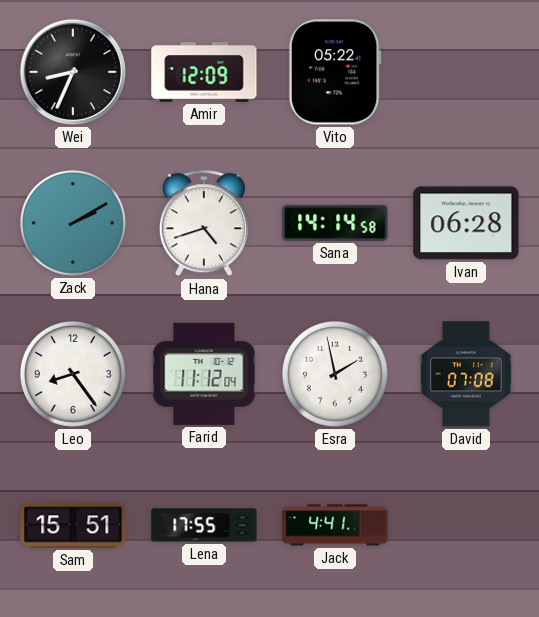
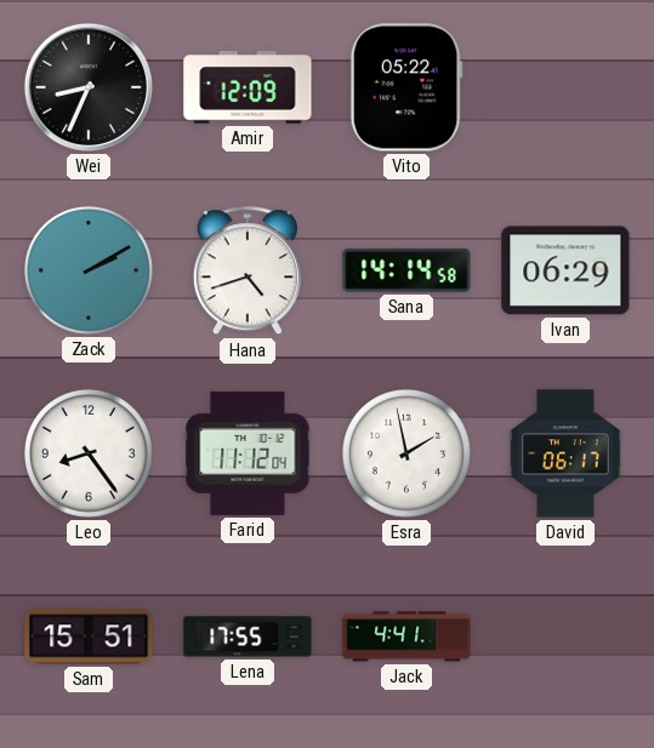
Ivan: 06:28 -> 06:29 (565, 270)
David: 07:08 -> 06:17 (567, 453)
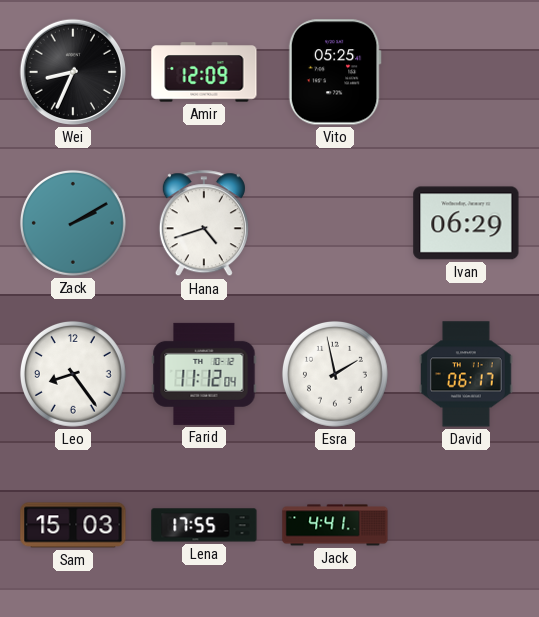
Vito: 05:22 -> 05:25 (335, 72)
Sana: 14:14 -> none (406, 270)
Sam: 15:51 -> 15:03 (73, 525)
